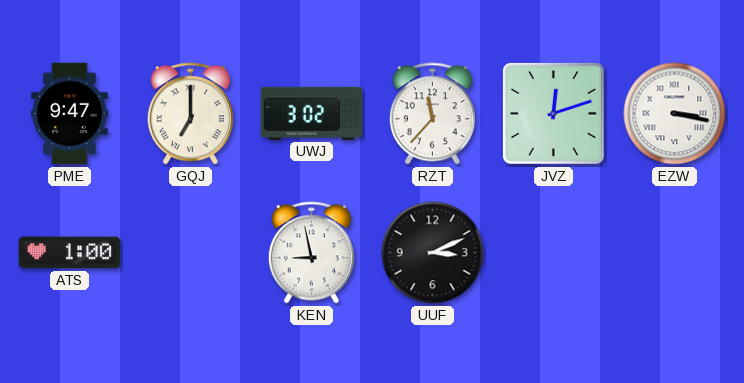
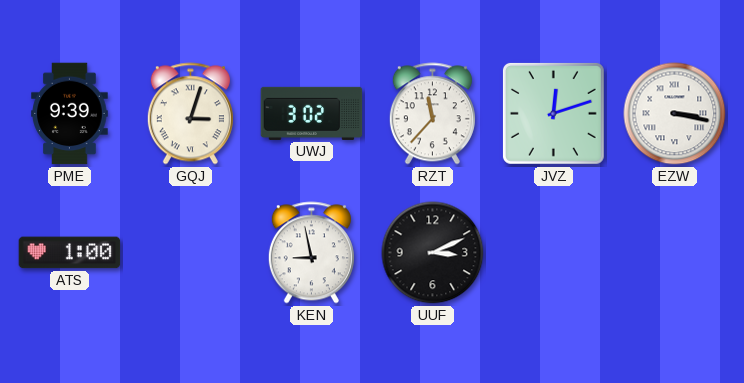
PME: 9:47 -> 9:39 (70, 114)
GQJ: 7:00 -> 3:03 (190, 114)
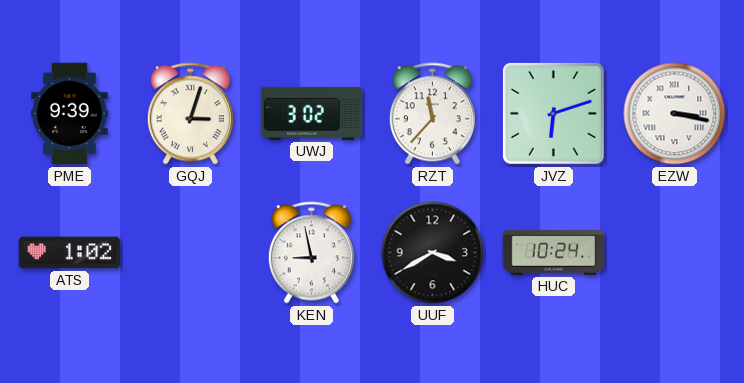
JVZ: 12:12 -> 6:12 (553, 113)
ATS: 1:00 -> 1:02 (70, 253)
UUF: 3:11 -> 3:40 (433, 253)
HUC: none -> 10:24 (554, 253)
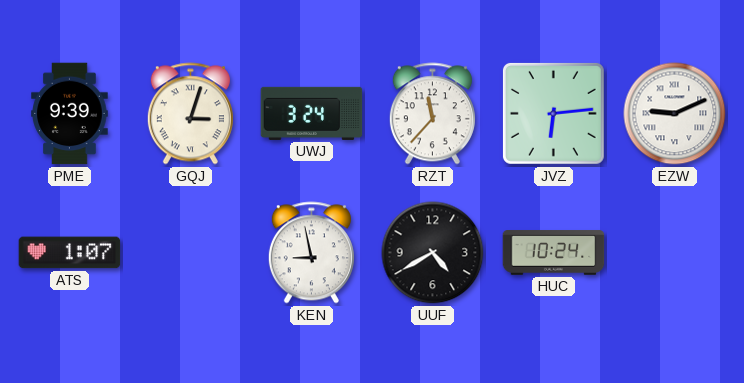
UWJ: 3:02 -> 3:24 (312, 113)
JVZ: 6:12 -> 6:14 (553, 113)
EZW: 3:17 -> 9:11 (675, 114)
ATS: 1:02 -> 1:07 (70, 253)
UUF: 3:40 -> 4:40 (433, 253)
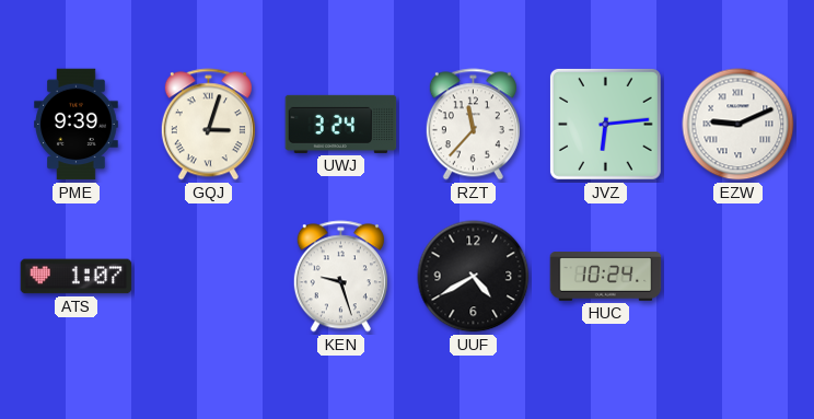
KEN: 8:58 -> 9:27 (340, 277)
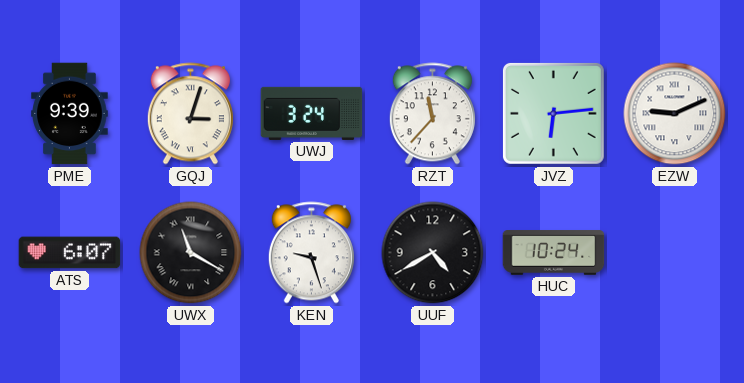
ATS: 1:07 -> 6:07 (70, 253)
UWX: none -> 11:20 (191, 253)
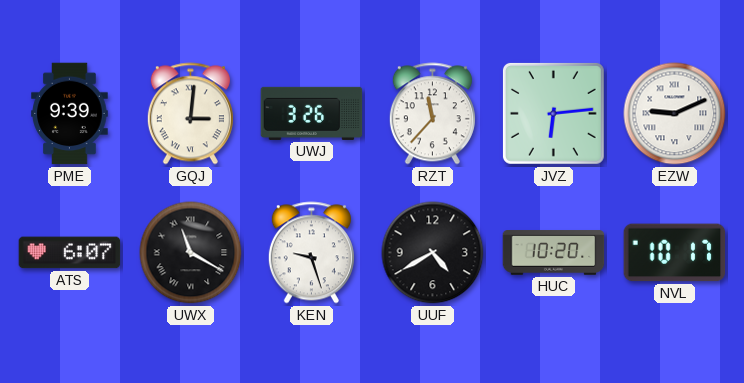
GQJ: 3:03 -> 3:01 (190, 114)
UWJ: 3:24 -> 3:26 (312, 113)
HUC: 10:24 -> 10:20 (554, 253)
NVL: none -> 10:17 (675, 253)
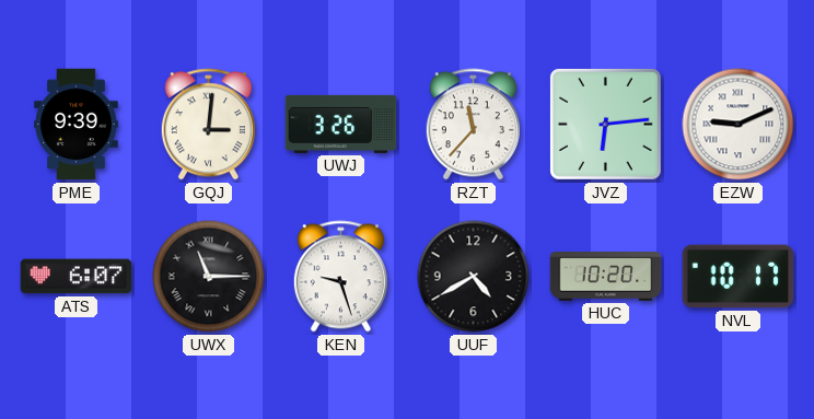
UWX: 11:20 -> 11:15 (209, 277)
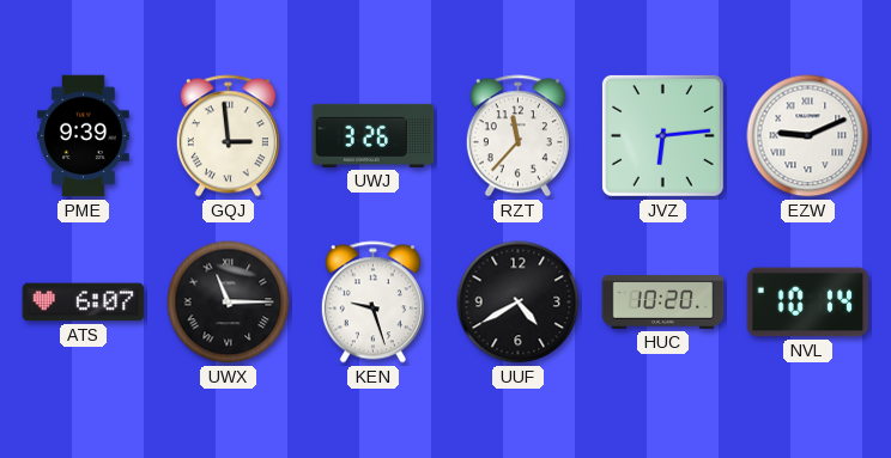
GQJ: 3:01 -> 2:59 (228, 136)
NVL: 10:17 -> 10:14 (808, 303)
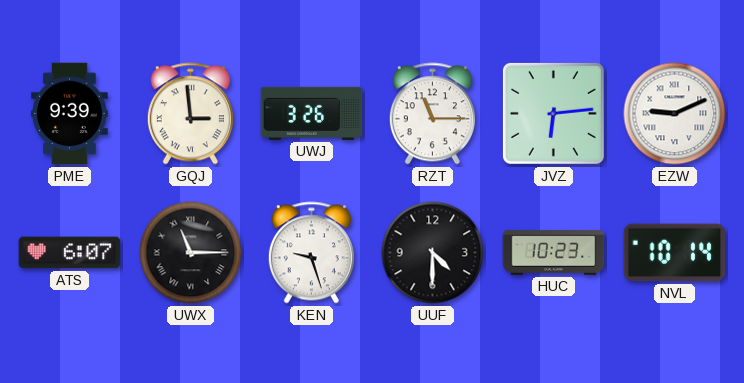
RZT: 11:37 -> 11:15 (432, 114)
UUF: 4:40 -> 4:30 (433, 253)
HUC: 10:20 -> 10:23 (554, 253)
